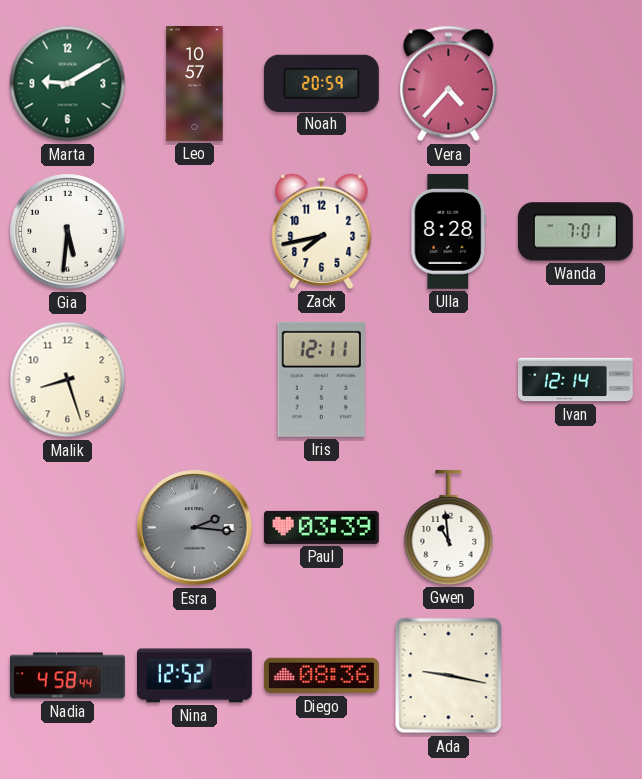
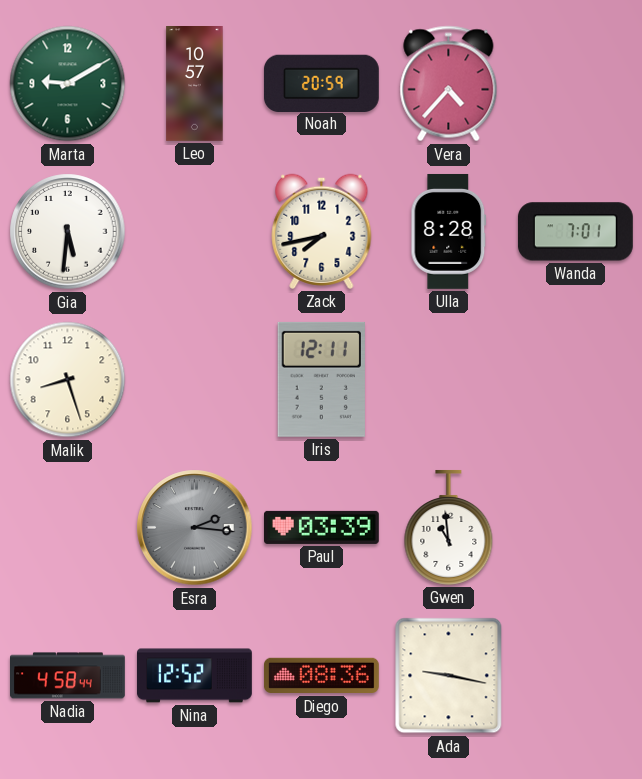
Ivan: 12:14 -> none (576, 380)
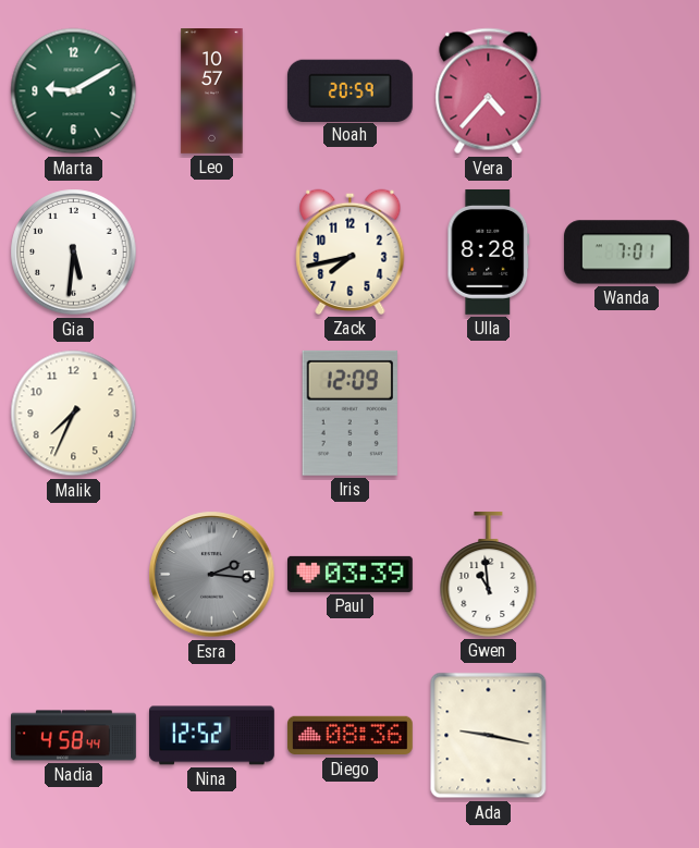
Malik: 8:27 -> 7:34 (74, 414)
Iris: 12:11 -> 12:09 (349, 413)
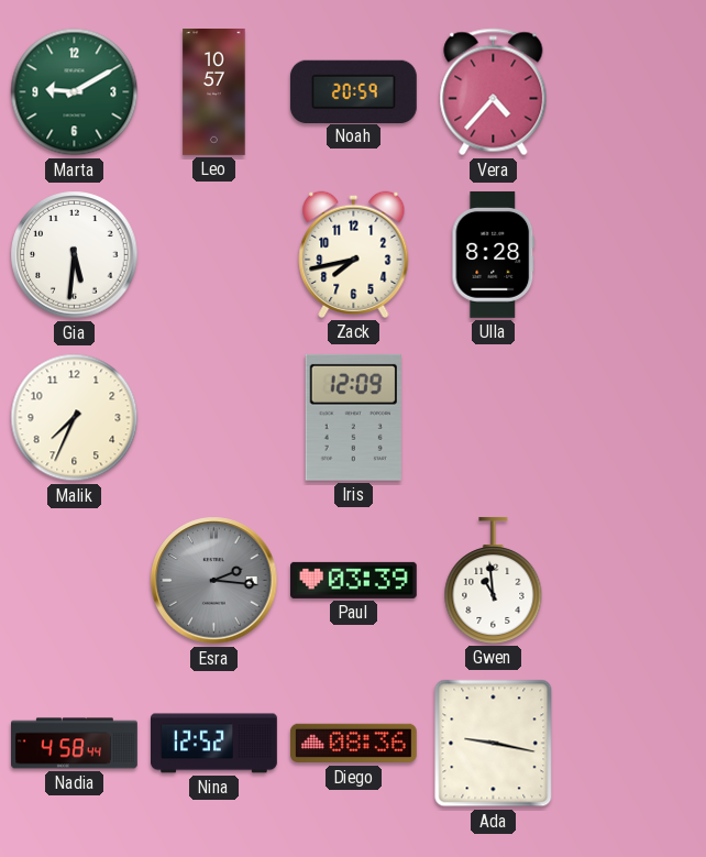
Wanda: 7:01 -> none (626, 253)
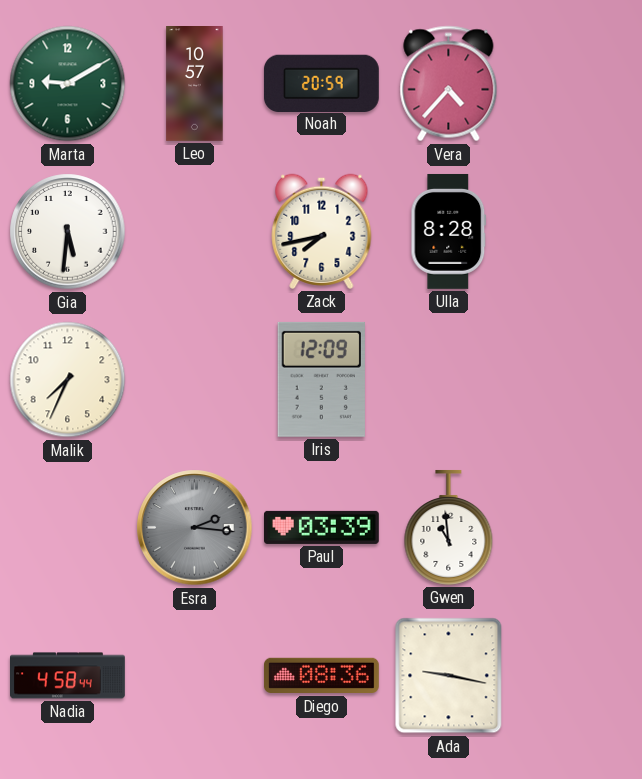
Nina: 12:52 -> none (214, 744)
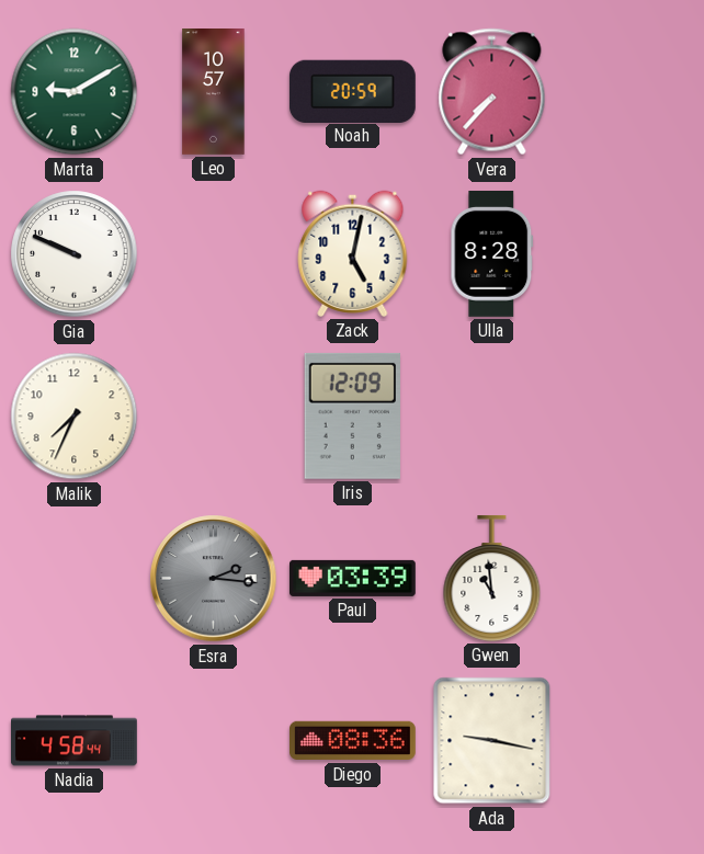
Vera: 4:37 -> 7:37 (492, 92)
Gia: 5:31 -> 9:49 (75, 254)
Zack: 7:43 -> 5:02 (353, 253)
